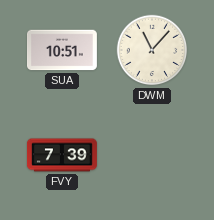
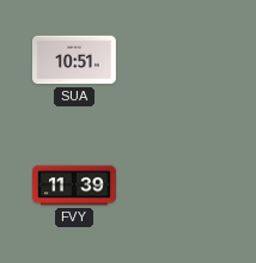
DWM: 11:07 -> none (152, 50)
FVY: 7:39 -> 11:39 (74, 185)
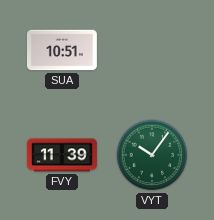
VYT: none -> 10:06 (152, 155)
